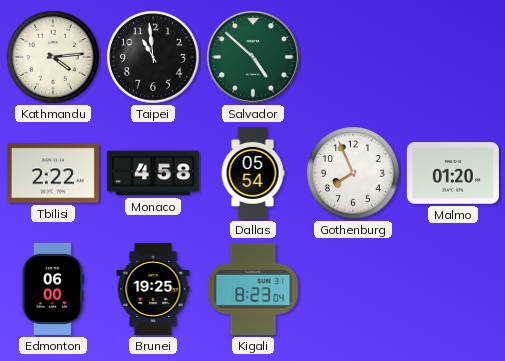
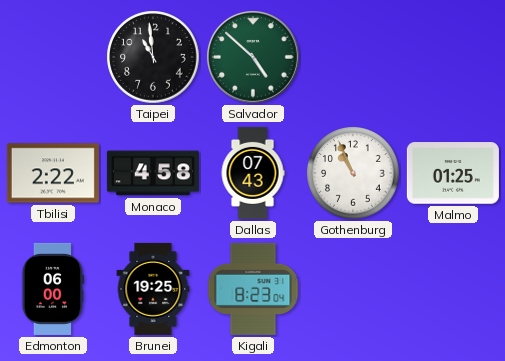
Kathmandu: 4:14 -> none (53, 57)
Dallas: 05:54 -> 07:43 (253, 173)
Gothenburg: 7:56 -> 10:56 (353, 173)
Malmo: 01:20 -> 01:25 (453, 173)
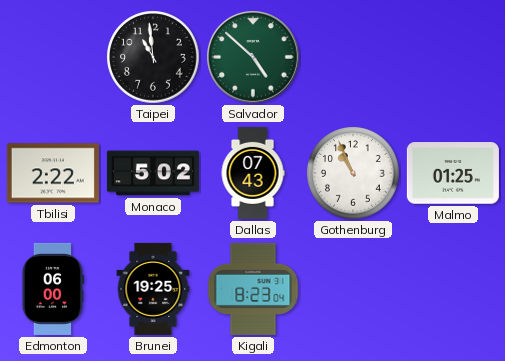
Monaco: 4:58 -> 5:02 (153, 173)
